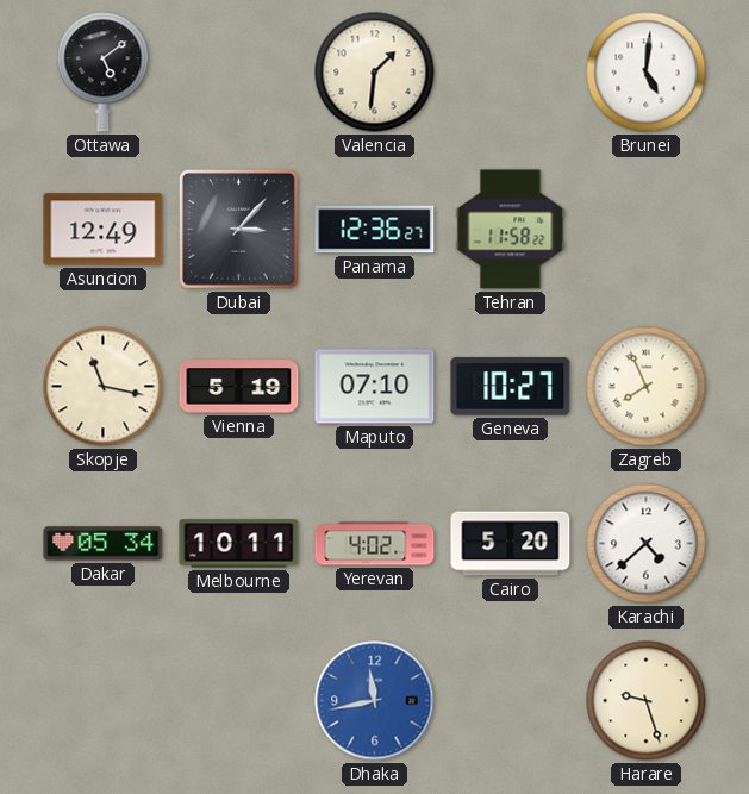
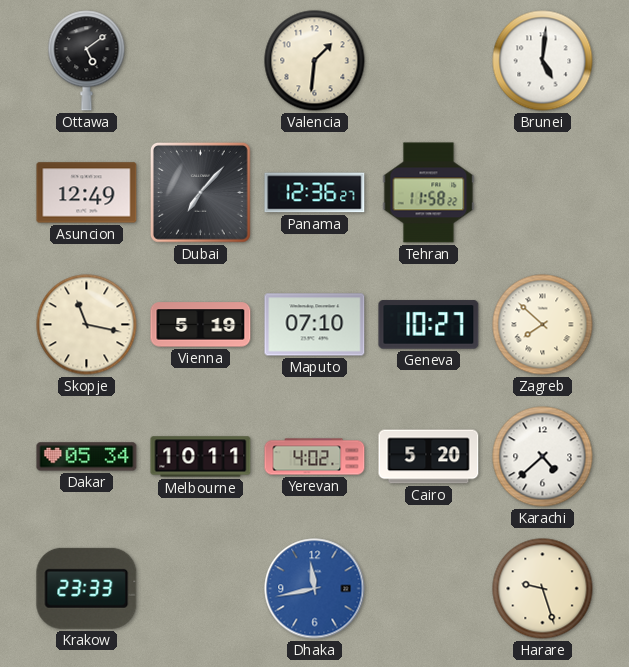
Dubai: 3:07 -> 7:07 (200, 192)
Zagreb: 7:56 -> 7:52 (543, 325)
Krakow: none -> 23:33 (87, 588)
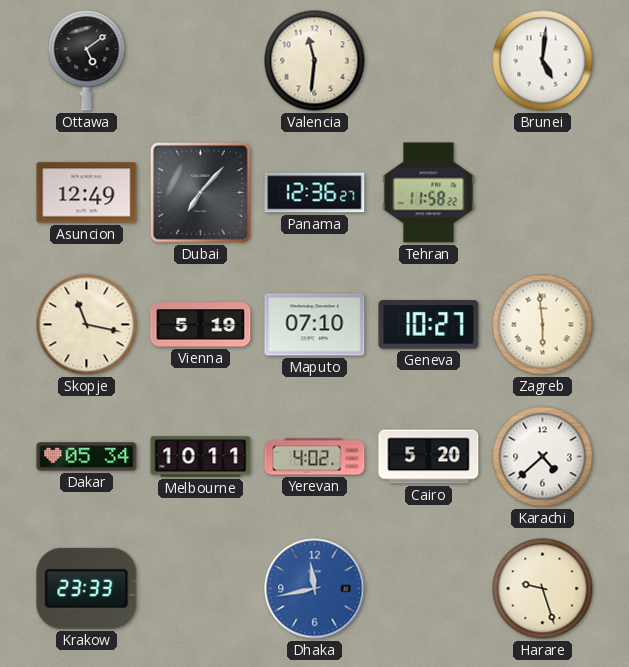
Valencia: 1:31 -> 11:31 (315, 61)
Zagreb: 7:52 -> 5:59 (543, 325)
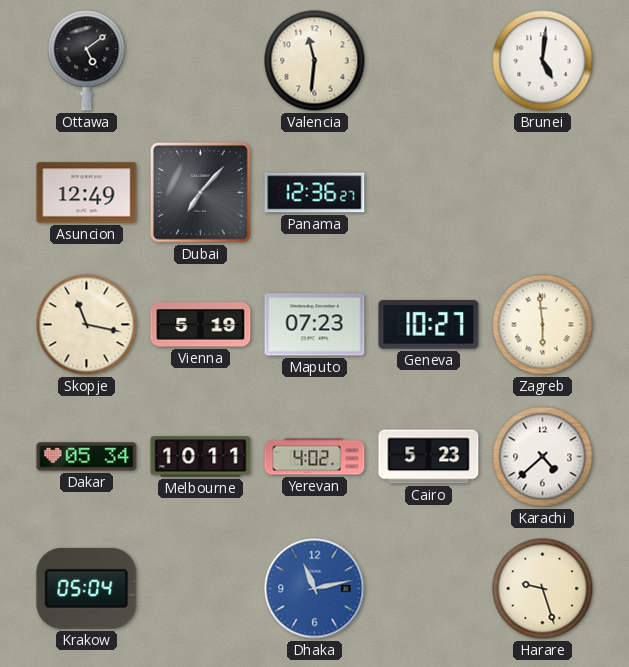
Tehran: 11:58 -> none (429, 193)
Maputo: 07:10 -> 07:23 (315, 325)
Cairo: 5:20 -> 5:23 (429, 457)
Krakow: 23:33 -> 05:04 (87, 588)
Dhaka: 11:43 -> 11:13 (315, 589)
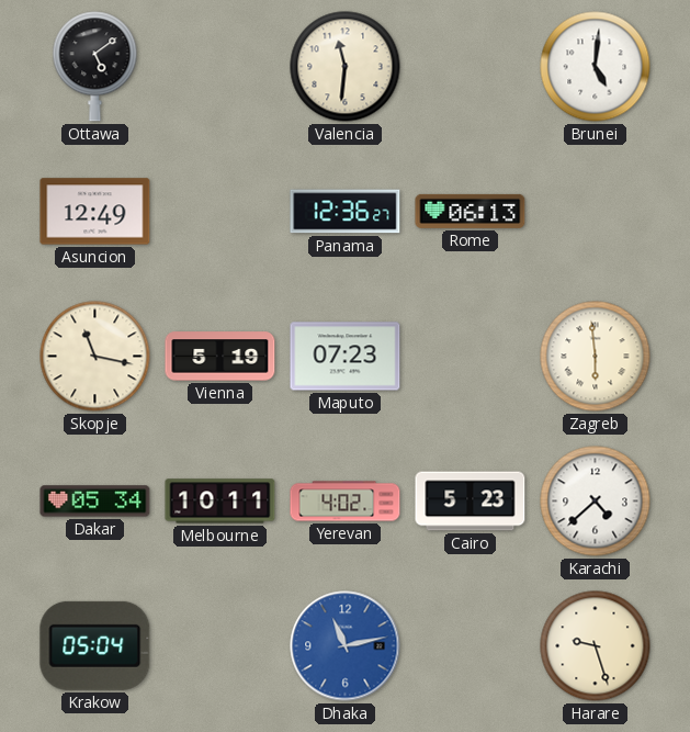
Dubai: 7:07 -> none (200, 192)
Rome: none -> 06:13 (471, 211)
Geneva: 10:27 -> none (429, 325)
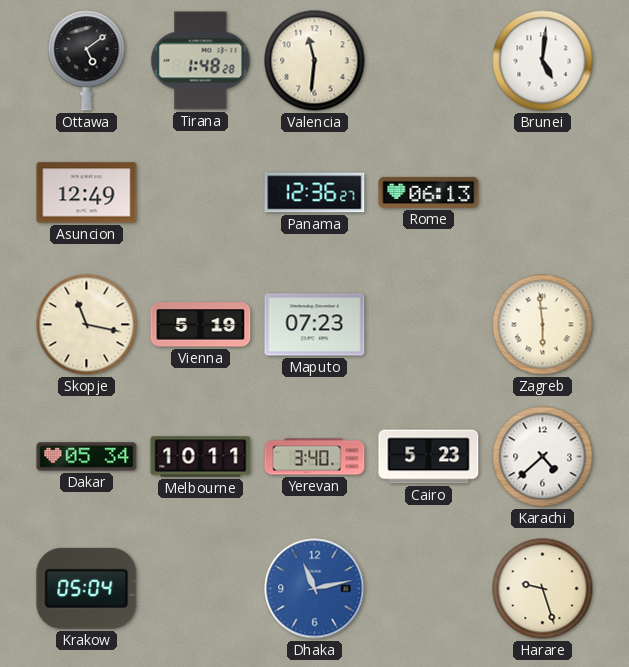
Tirana: none -> 1:48 (201, 61)
Yerevan: 4:02 -> 3:40 (315, 457)
